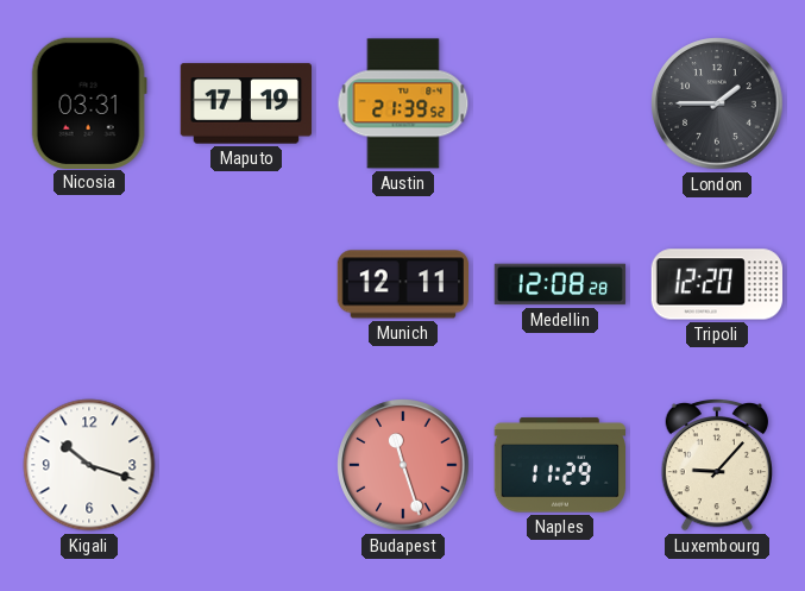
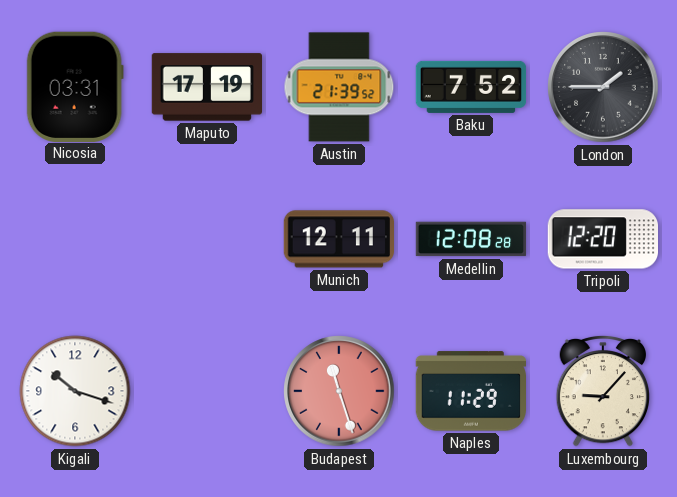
Baku: none -> 7:52 (471, 87)
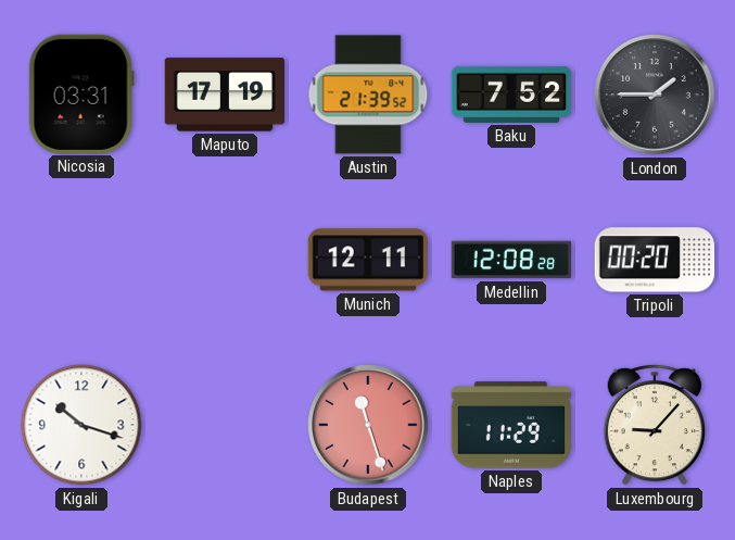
Tripoli: 12:20 -> 00:20 (654, 260)
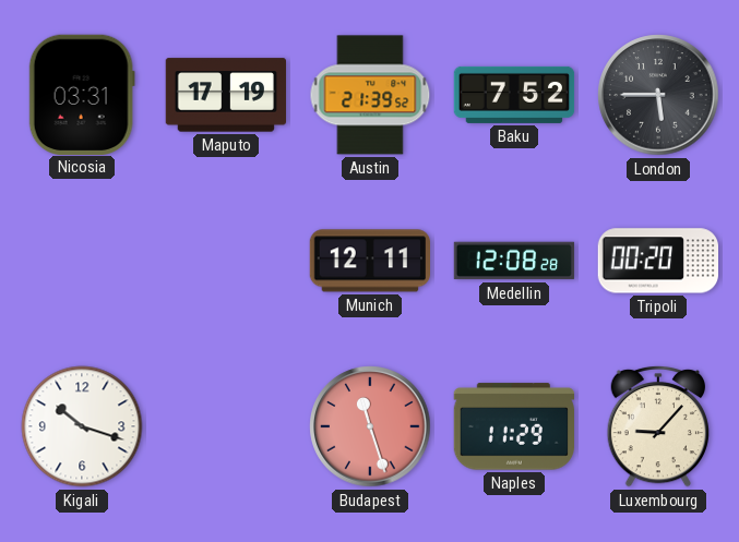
London: 1:45 -> 5:45 (658, 95)
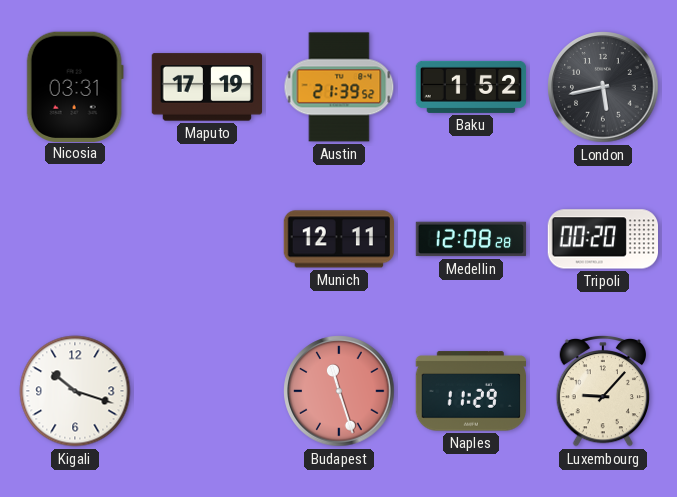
Baku: 7:52 -> 1:52 (471, 87)
London: 5:45 -> 5:43 (603, 87)
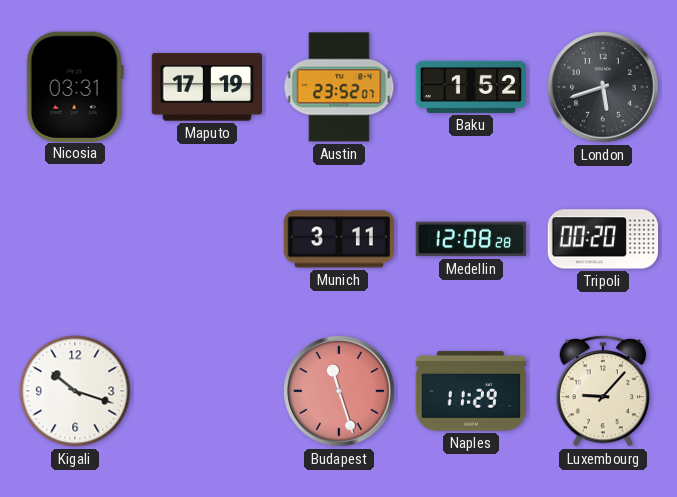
Austin: 21:39 -> 23:52 (339, 87)
London: 5:43 -> 5:42 (603, 87)
Munich: 12:11 -> 3:11 (338, 239)
